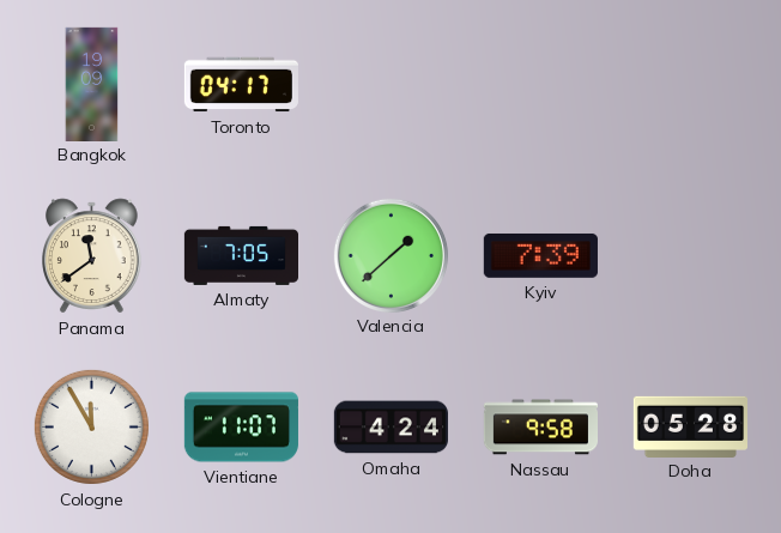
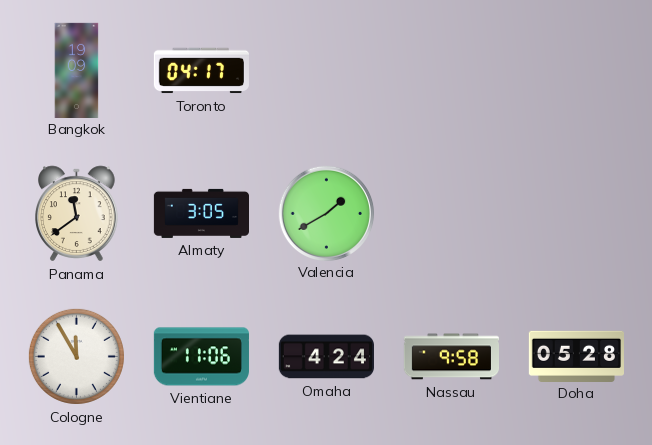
Almaty: 7:05 -> 3:05 (201, 213)
Valencia: 1:38 -> 1:40 (326, 213)
Kyiv: 7:39 -> none (540, 255)
Vientiane: 11:07 -> 11:06 (201, 357)
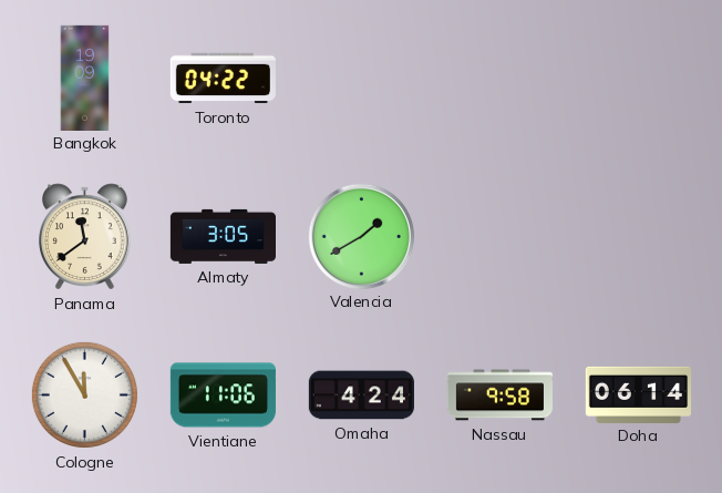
Toronto: 04:17 -> 04:22 (223, 79)
Doha: 05:28 -> 06:14 (638, 394)
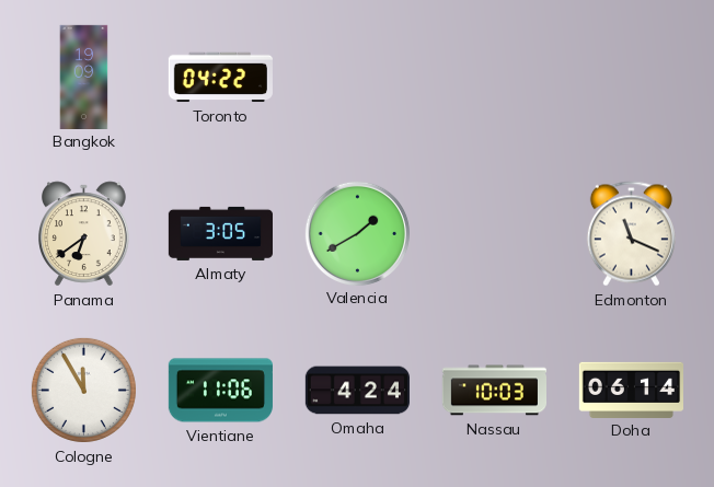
Panama: 11:39 -> 6:39 (84, 234)
Edmonton: none -> 11:19 (631, 234)
Nassau: 9:58 -> 10:03 (494, 391)
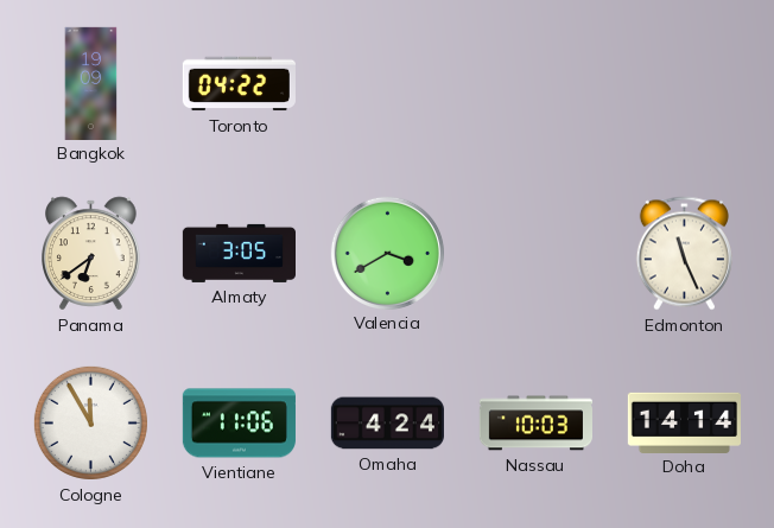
Valencia: 1:40 -> 3:40 (387, 253)
Edmonton: 11:19 -> 11:26 (684, 254)
Doha: 06:14 -> 14:14 (684, 422)
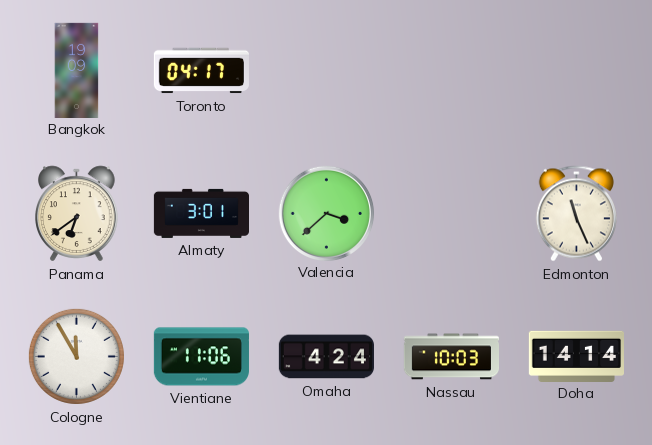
Toronto: 04:22 -> 04:17 (201, 71)
Almaty: 3:05 -> 3:01 (201, 213)
Valencia: 3:40 -> 3:38 (326, 213)
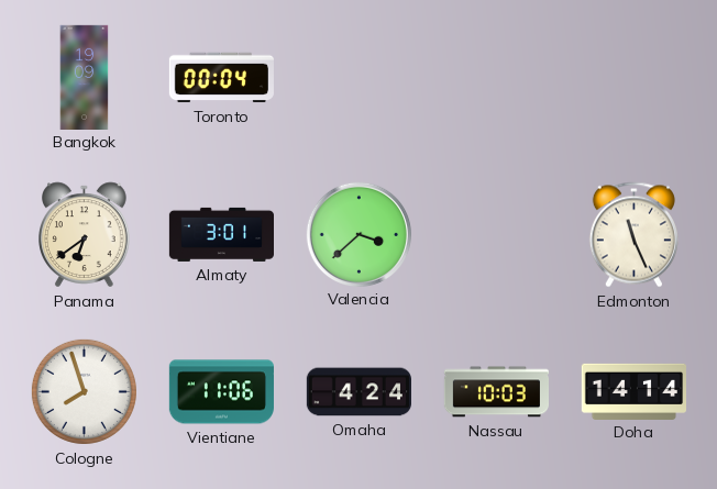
Toronto: 04:17 -> 00:04 (221, 78)
Cologne: 11:55 -> 7:57 (84, 391)
